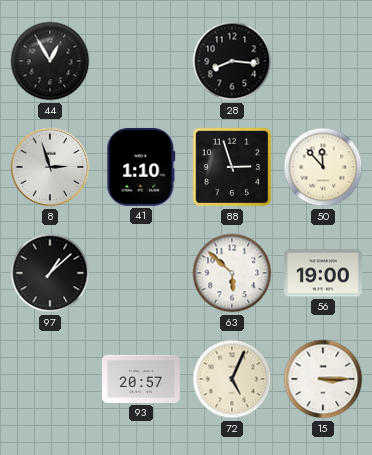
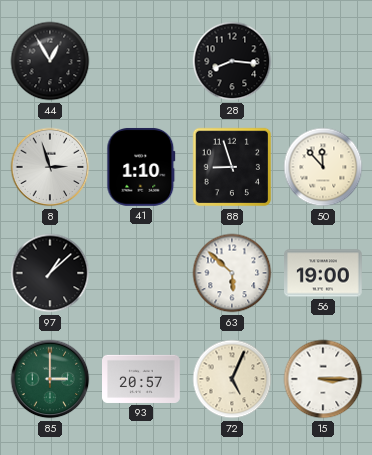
88: 2:57 -> 8:57 (232, 167)
85: none -> 3:00 (50, 379)
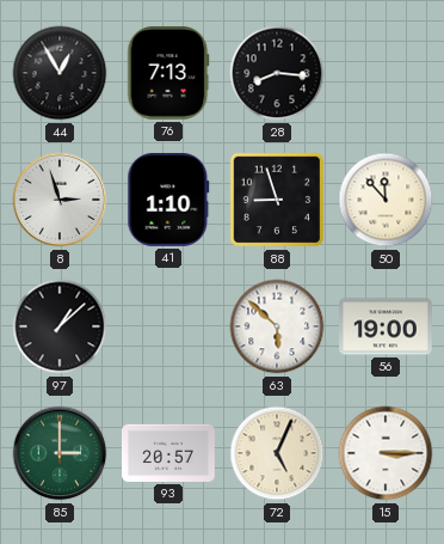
76: none -> 7:13 (168, 74)
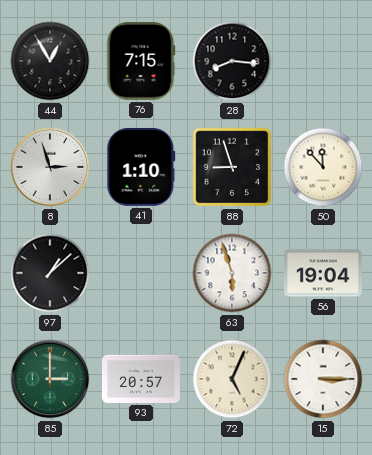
76: 7:13 -> 7:15 (141, 62)
63: 5:52 -> 5:57 (232, 273)
56: 19:00 -> 19:04 (324, 273)
